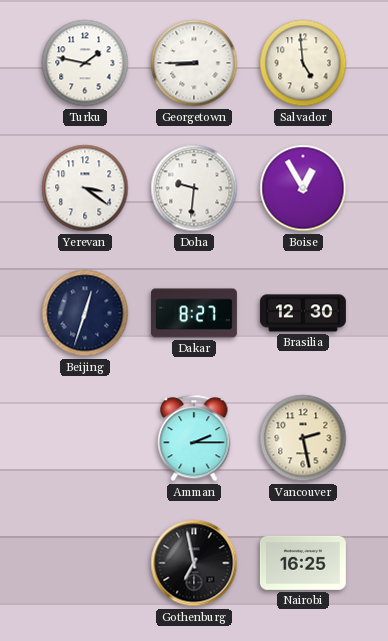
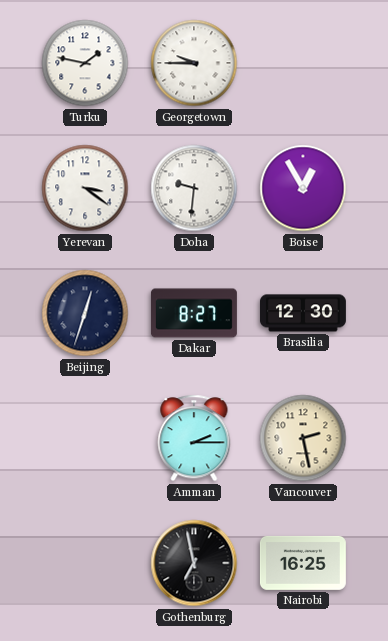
Georgetown: 8:45 -> 9:45 (194, 63)
Salvador: 4:59 -> none (303, 63)
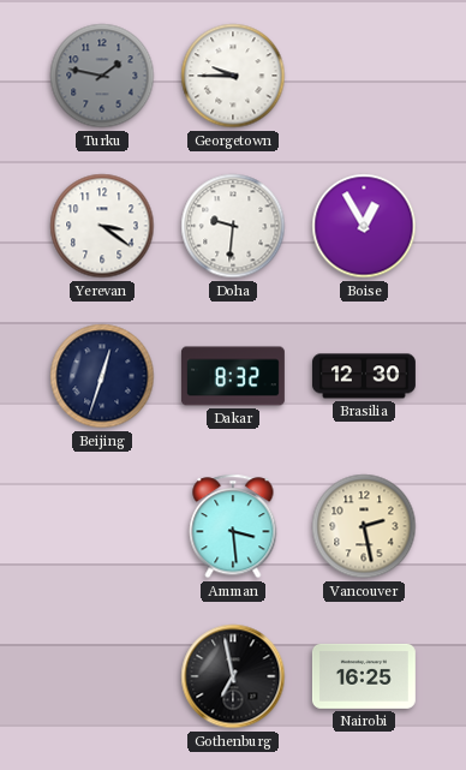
Turku dial: white -> grey (102, 76)
Dakar: 8:27 -> 8:32 (233, 376)
Amman: 2:15 -> 3:29 (233, 526)
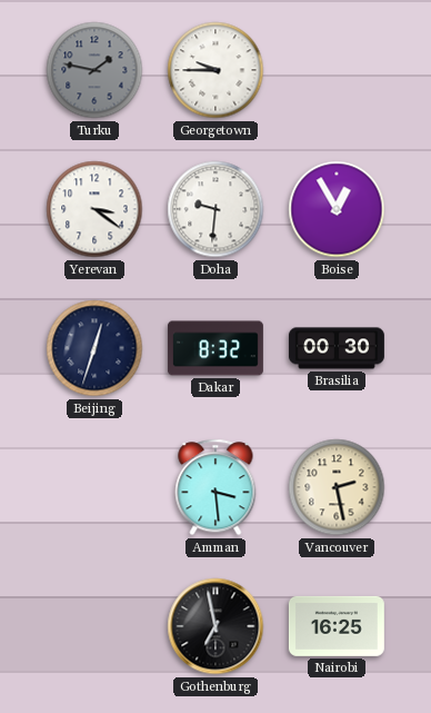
Brasilia: 12:30 -> 00:30 (337, 348)
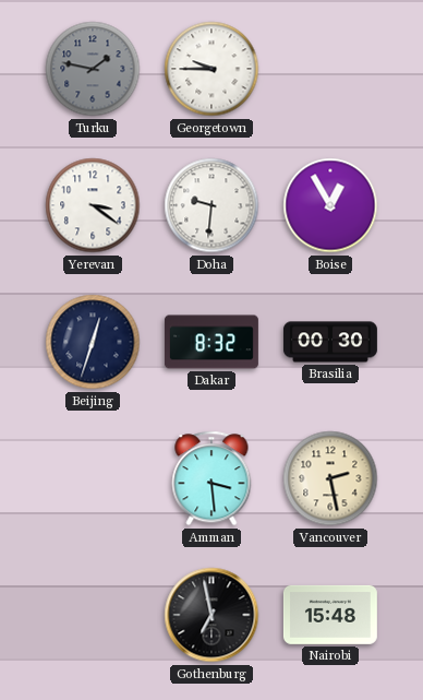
Nairobi: 16:25 -> 15:48 (330, 615)
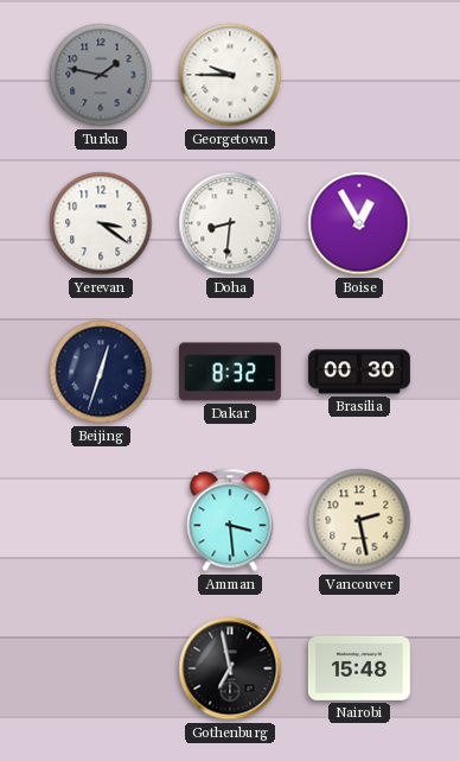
Doha: 9:31 -> 8:31 (230, 223)
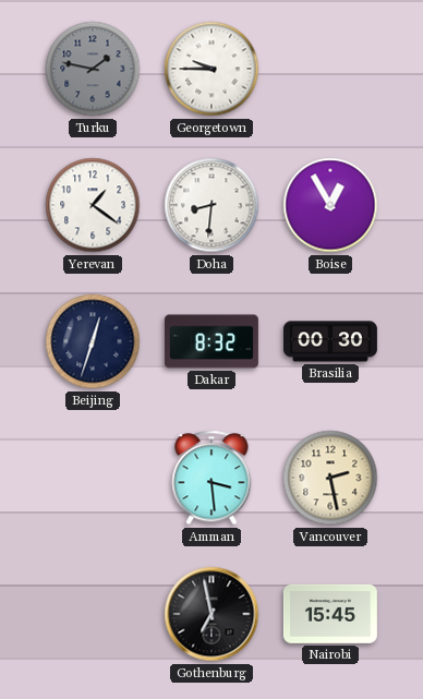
Yerevan: 3:21 -> 1:21 (93, 205)
Nairobi: 15:48 -> 15:45 (330, 614)
